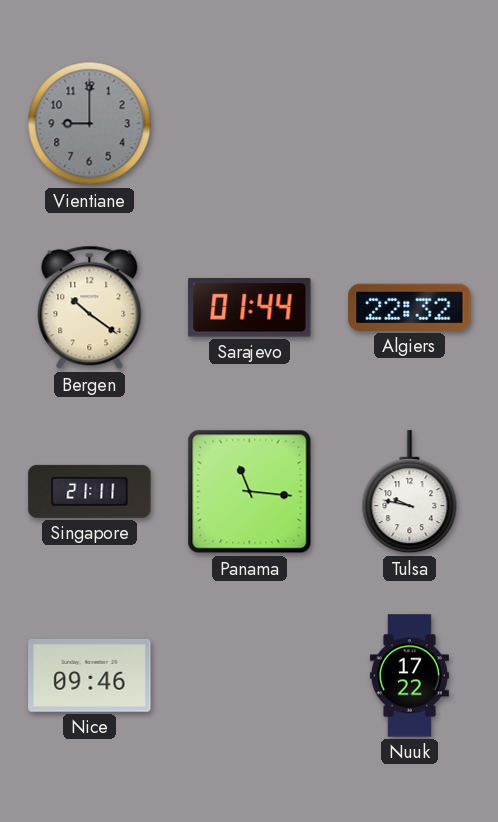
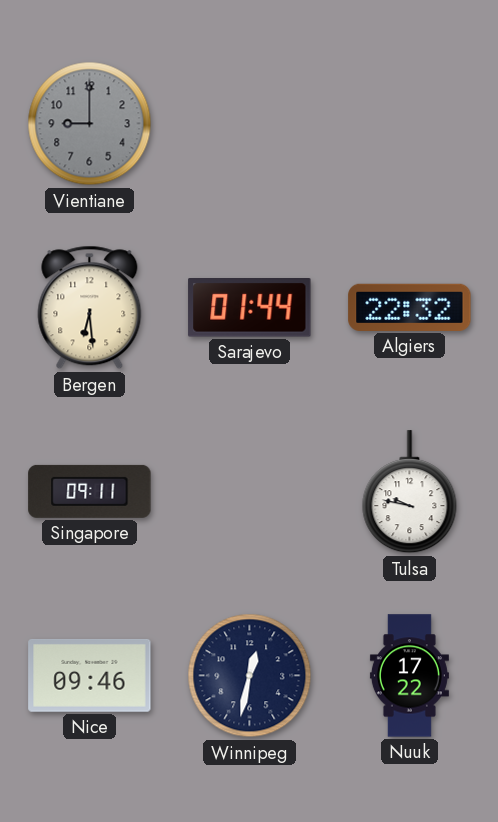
Bergen: 10:21 -> 6:29 (90, 308)
Singapore: 21:11 -> 09:11 (90, 491)
Panama: 11:16 -> none (250, 492)
Winnipeg: none -> 12:32 (250, 676)
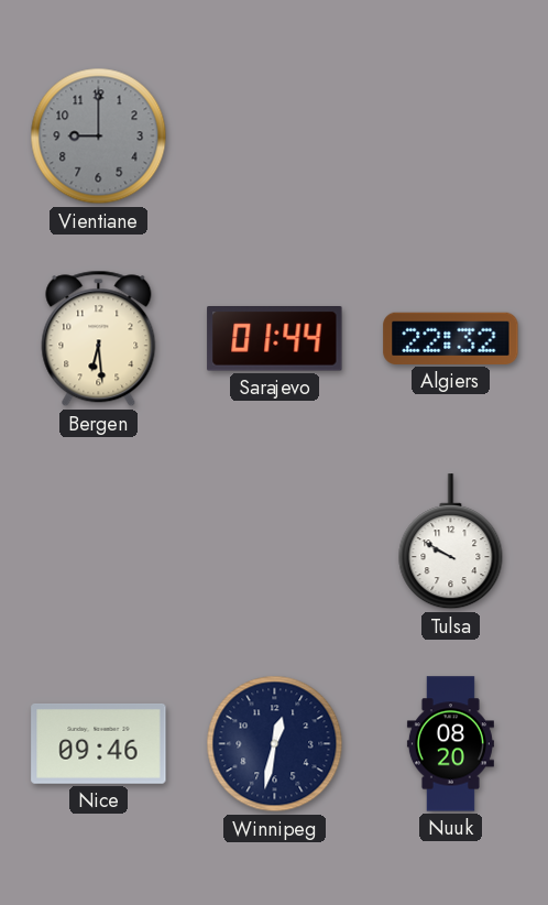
Singapore: 09:11 -> none (90, 491)
Tulsa: 9:47 -> 9:50 (451, 542)
Nuuk: 17:22 -> 08:20 (450, 744)
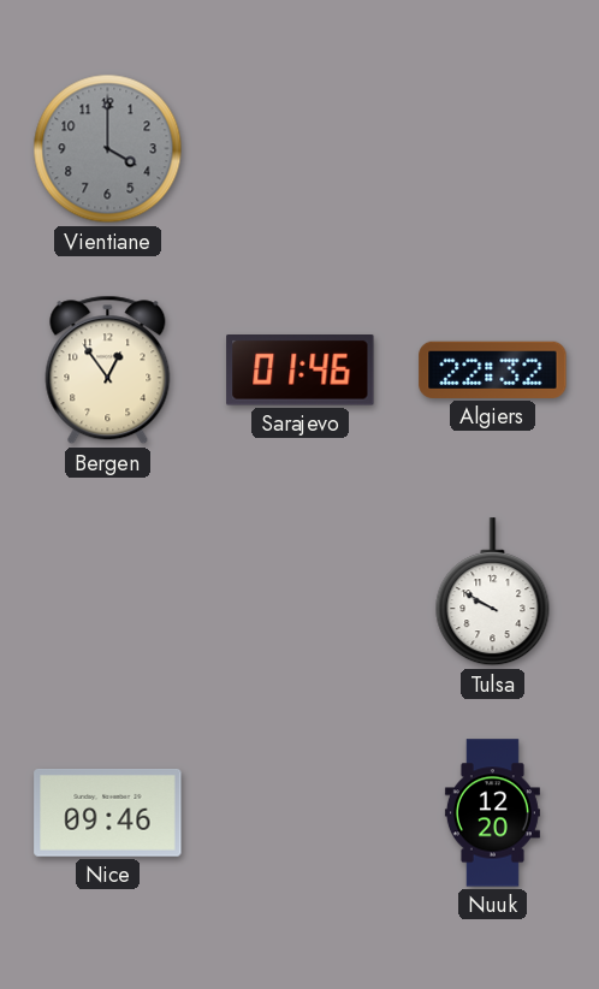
Vientiane: 9:00 -> 4:00 (108, 149)
Bergen: 6:29 -> 12:54 (108, 371)
Sarajevo: 01:44 -> 01:46 (301, 371)
Winnipeg: 12:32 -> none (275, 744)
Nuuk: 08:20 -> 12:20 (492, 813)
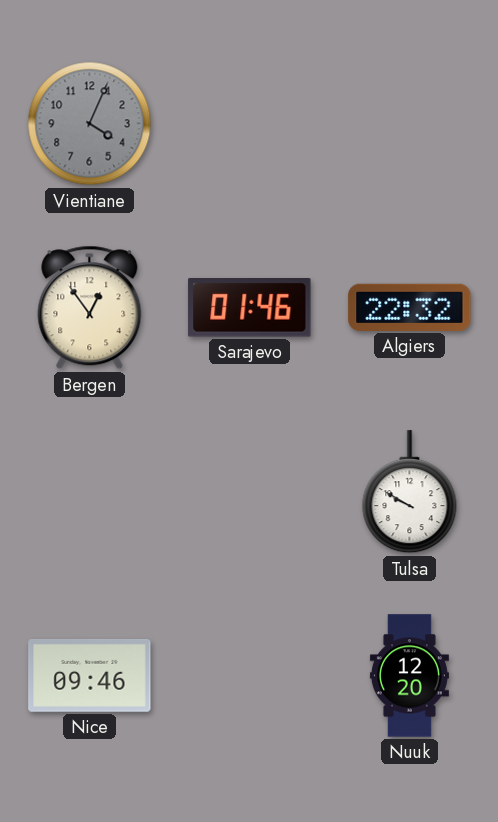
Vientiane: 4:00 -> 4:04 (90, 124)
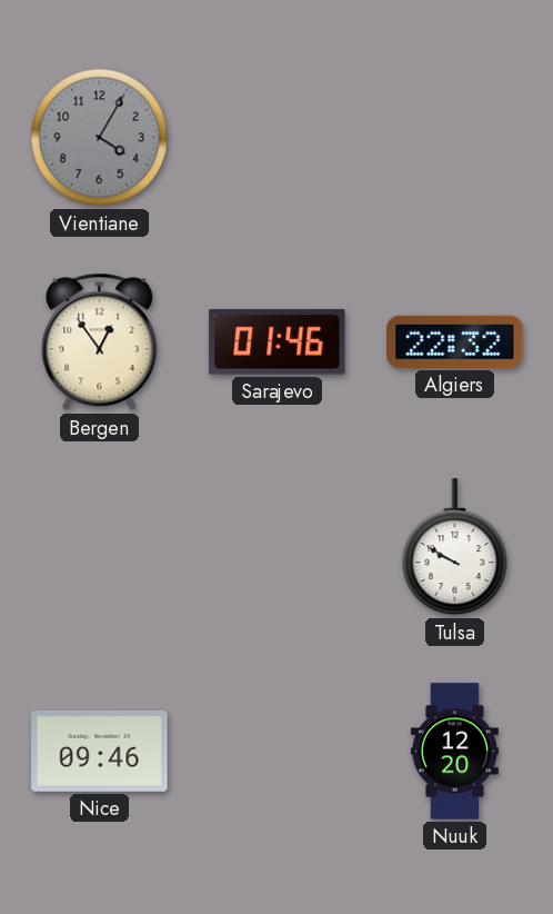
Vientiane: 4:04 -> 4:05 (100, 138)
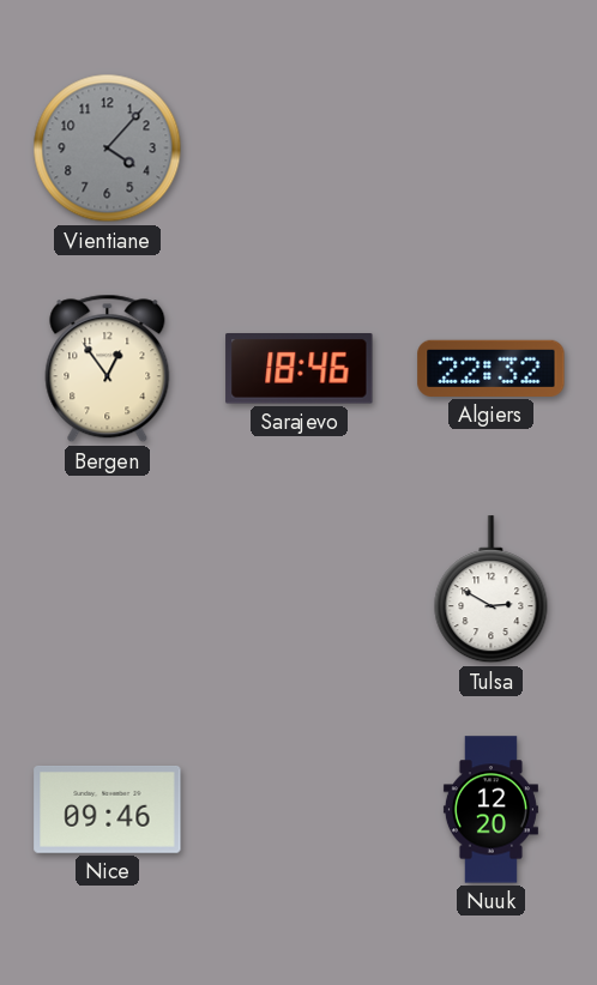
Vientiane: 4:05 -> 4:07 (108, 149)
Sarajevo: 01:46 -> 18:46 (300, 369)
Tulsa: 9:50 -> 2:50 (492, 590)
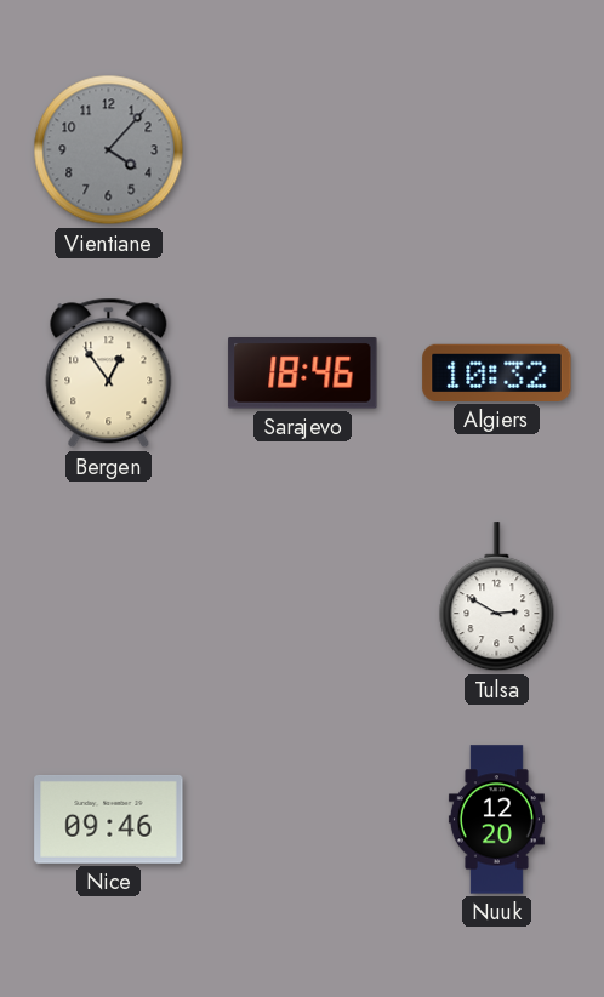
Algiers: 22:32 -> 10:32 (497, 372)
